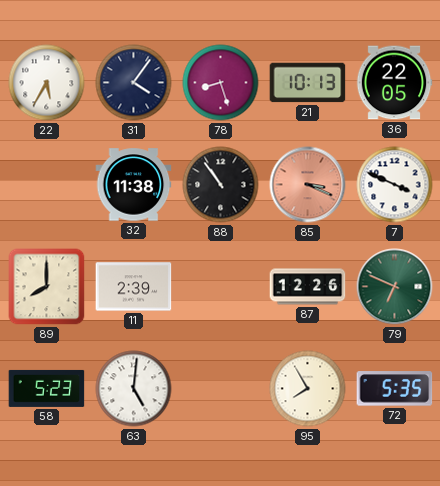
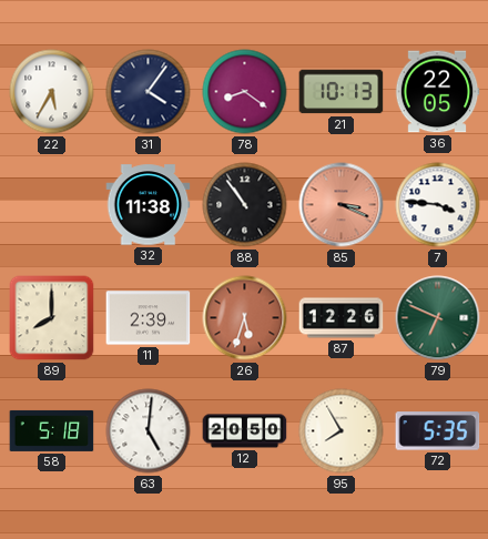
78: 8:27 -> 8:21 (245, 92)
7: 3:49 -> 3:46 (438, 205)
26: none -> 5:33 (245, 318)
58: 5:23 -> 5:18 (52, 430)
12: none -> 20:50 (245, 431)
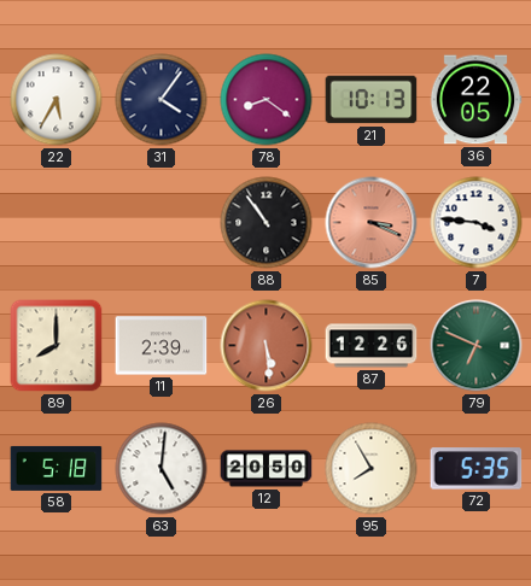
32: 11:38 -> none (149, 205)
26: 5:33 -> 5:29 (267, 346)
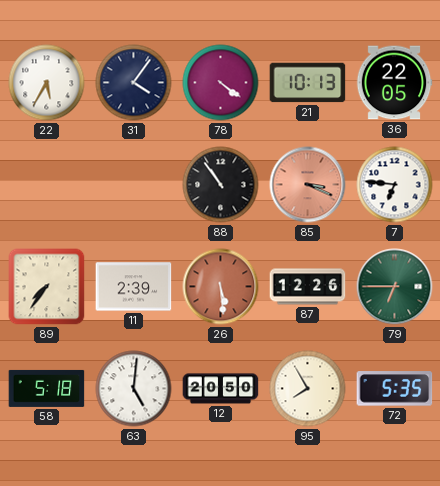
78: 8:21 -> 4:21 (221, 83)
7: 3:46 -> 6:46 (395, 185)
89: 8:00 -> 7:36 (47, 287)
79: 6:49 -> 6:45 (395, 287)
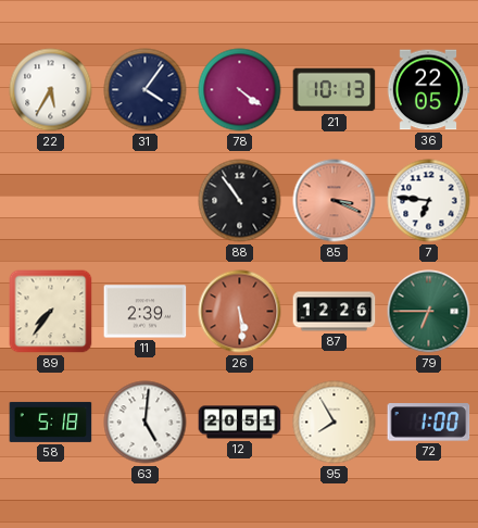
12: 20:50 -> 20:51 (240, 423)
72: 5:35 -> 1:00 (429, 423)
